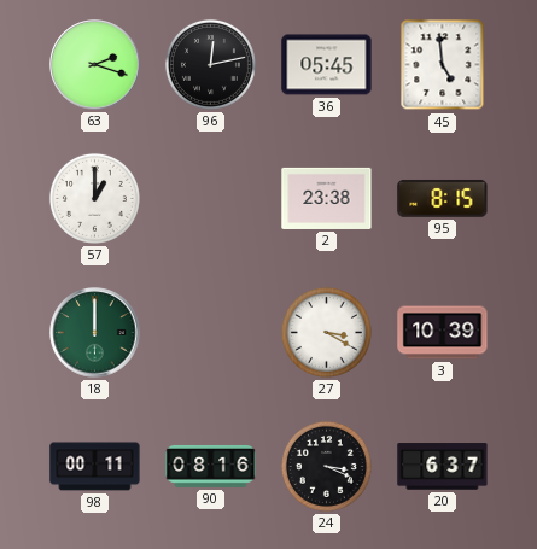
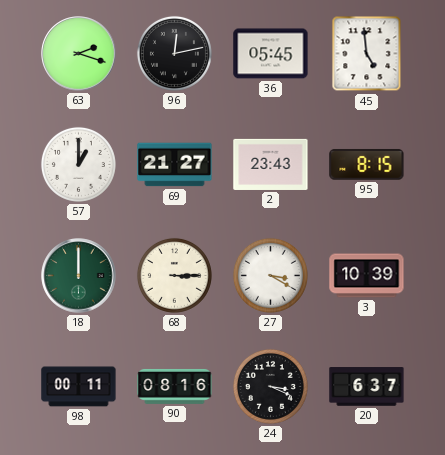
69: none -> 21:27 (175, 165)
2: 23:38 -> 23:43 (271, 164)
68: none -> 3:15 (174, 275)
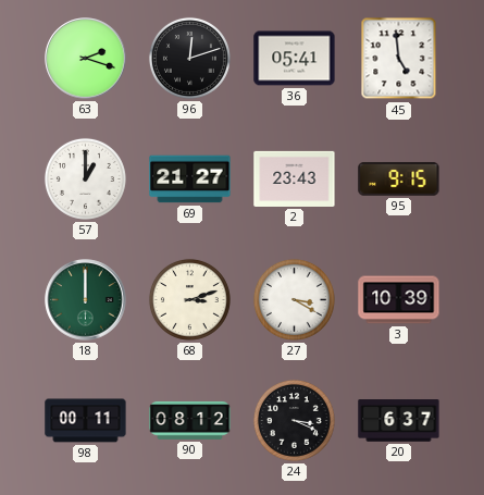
96: 12:13 -> 12:12 (189, 58)
36: 05:45 -> 05:41 (295, 59)
95: 8:15 -> 9:15 (399, 180)
68: 3:15 -> 3:12 (189, 299)
90: 08:16 -> 08:12 (190, 421)
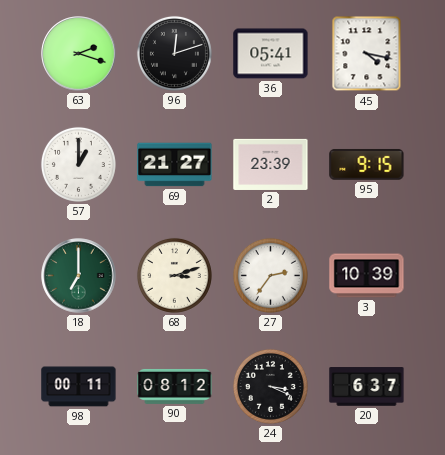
45: 4:59 -> 4:17 (367, 54)
2: 23:43 -> 23:39 (271, 164)
18: 12:00 -> 7:00 (79, 276)
27: 3:20 -> 2:36 (270, 275)
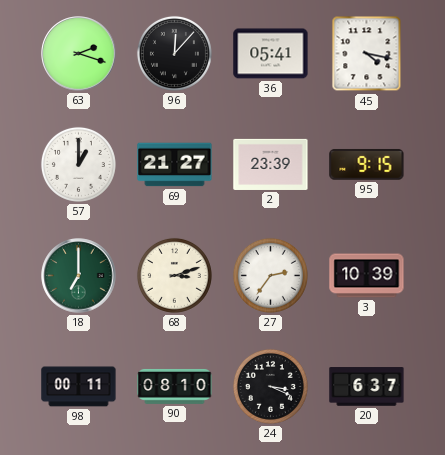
96: 12:12 -> 12:07 (174, 53)
90: 08:12 -> 08:10 (175, 387)
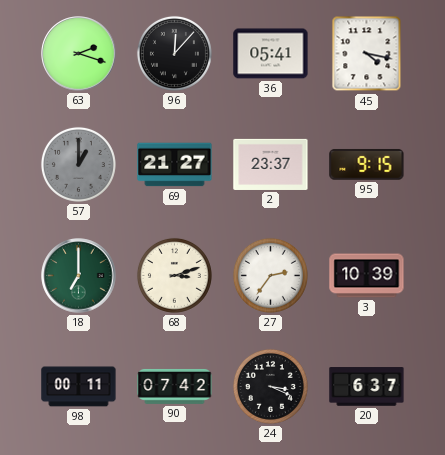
57 dial: white -> grey (78, 164)
2: 23:39 -> 23:37 (271, 164)
90: 08:10 -> 07:42 (175, 387)
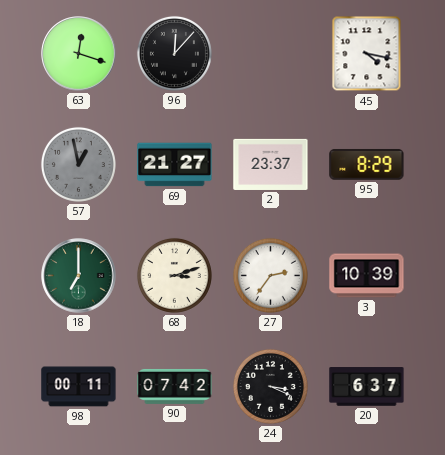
63: 2:18 -> 12:18 (79, 54)
36: 05:41 -> none (271, 54)
57: 1:00 -> 12:58 (78, 164)
95: 9:15 -> 8:29 (367, 165)
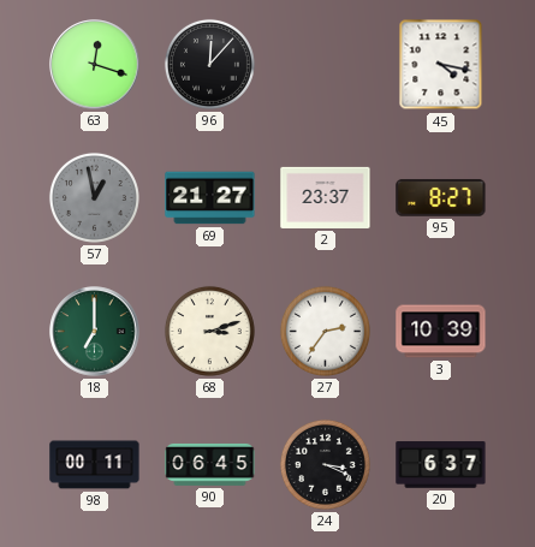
95: 8:29 -> 8:27 (441, 198)
90: 07:42 -> 06:45 (210, 465)
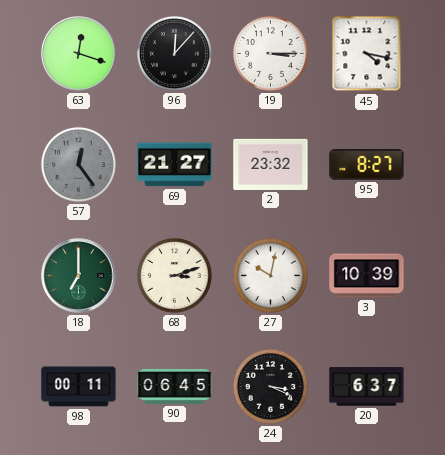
19: none -> 3:15 (270, 53)
57: 12:58 -> 12:24 (78, 164)
2: 23:37 -> 23:32 (271, 164)
27: 2:36 -> 10:02 (270, 275)
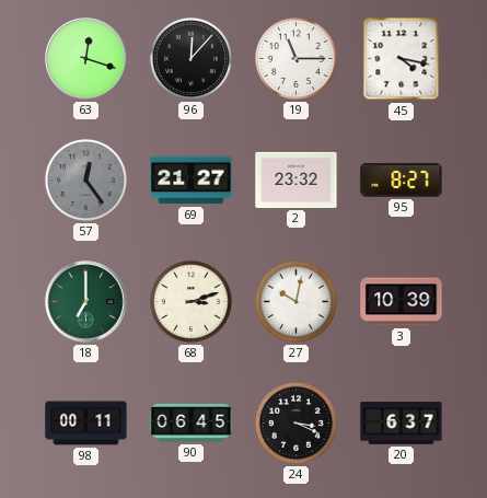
19: 3:15 -> 11:15 (295, 58)
